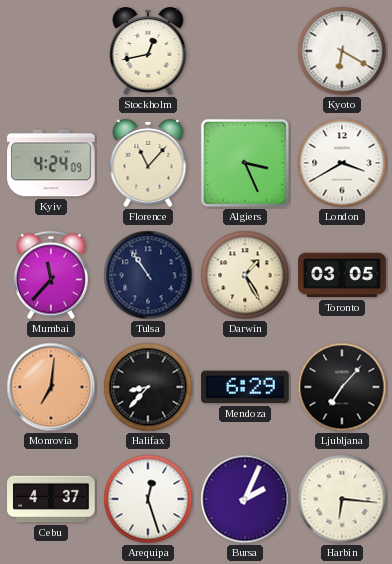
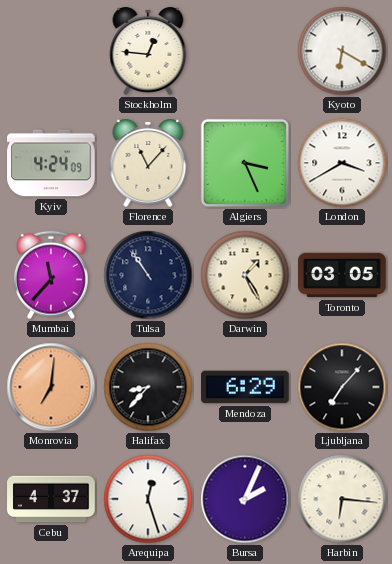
Stockholm: 12:43 -> 12:46 (148, 51)
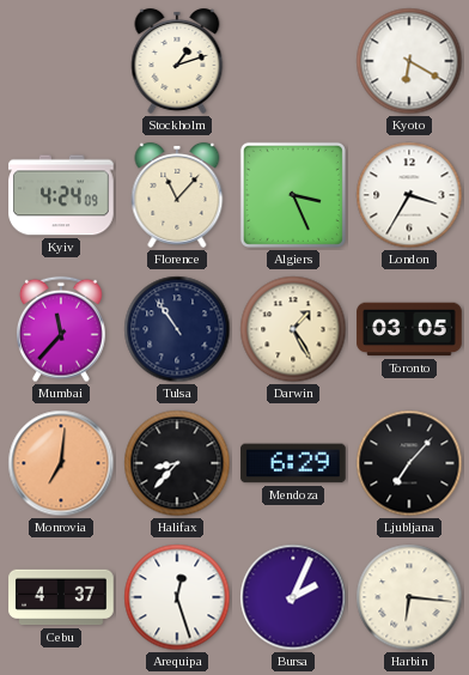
Stockholm: 12:46 -> 1:12 (177, 61)
London: 3:40 -> 3:35 (409, 195)
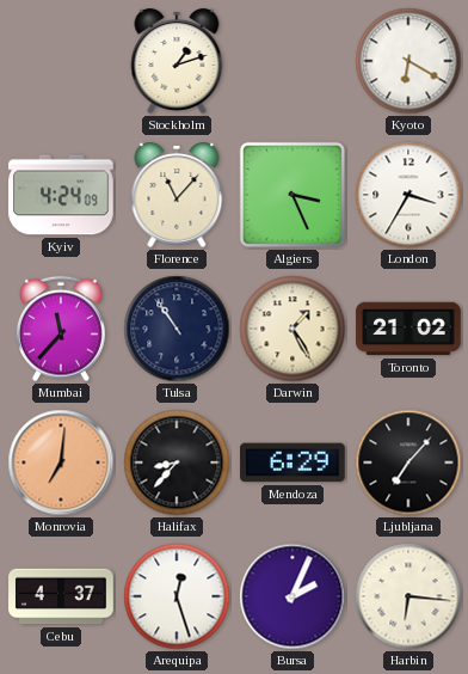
Toronto: 03:05 -> 21:02 (408, 329)
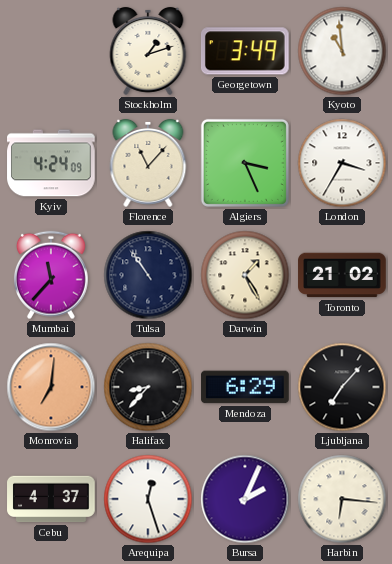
Georgetown: none -> 3:49 (245, 51)
Kyoto: 6:20 -> 10:59 (342, 51)
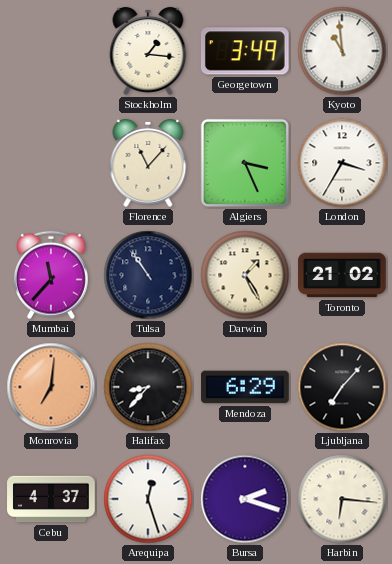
Stockholm: 1:12 -> 1:16 (148, 51)
Kyiv: 4:24 -> none (51, 163)
Bursa: 2:04 -> 2:18 (245, 499)
